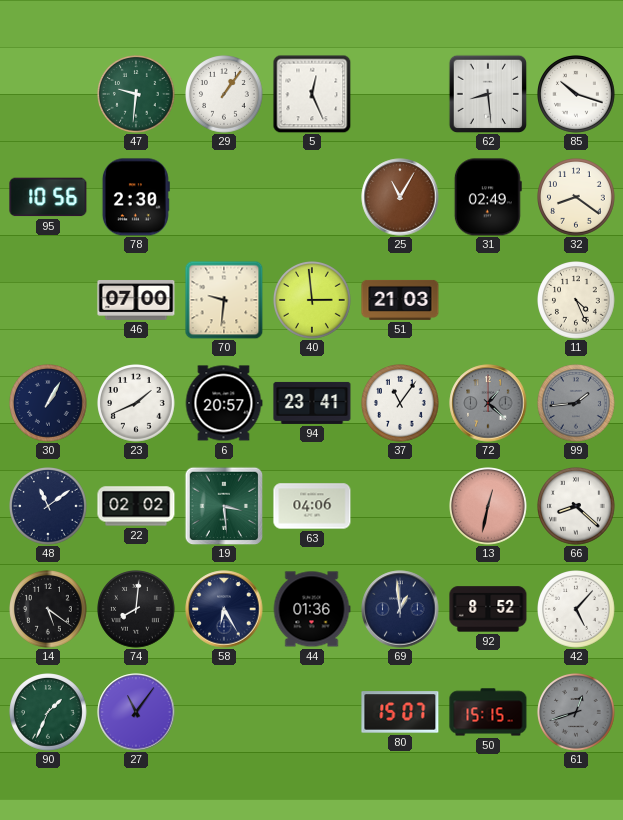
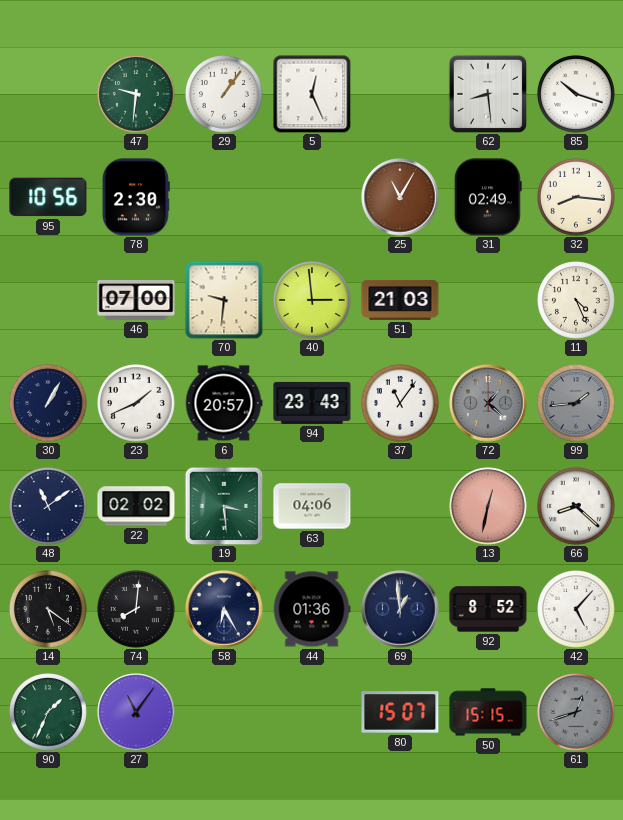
32: 8:21 -> 8:16 (577, 198)
94: 23:41 -> 23:43 (312, 403)
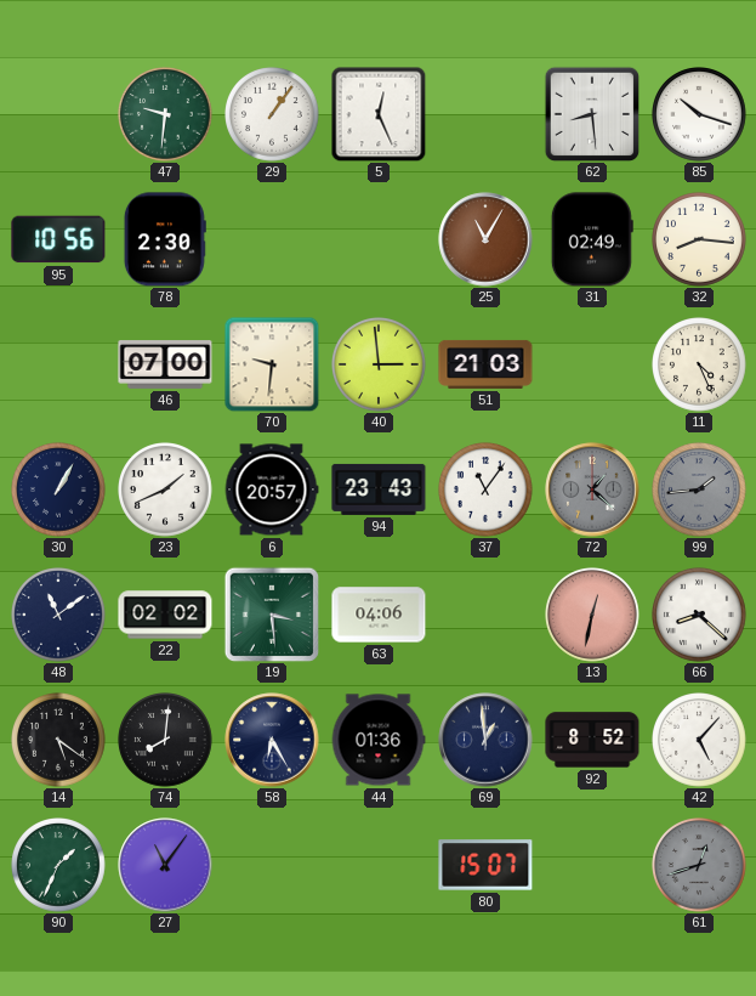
50: 15:15 -> none (488, 712)
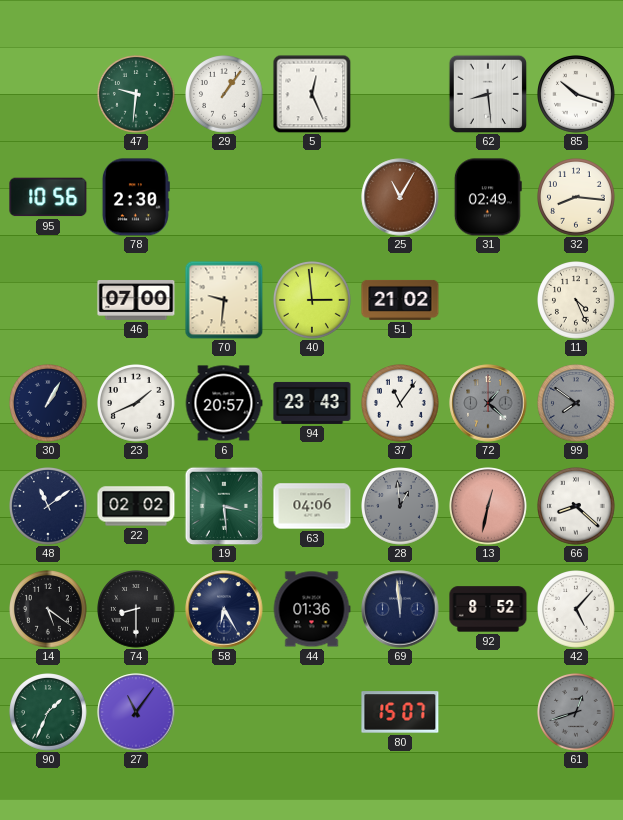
51: 21:03 -> 21:02 (400, 300)
99: 1:44 -> 7:51 (577, 404)
28: none -> 12:59 (401, 507)
74: 8:01 -> 8:30 (137, 610)
69: 12:59 -> 11:59 (400, 609)
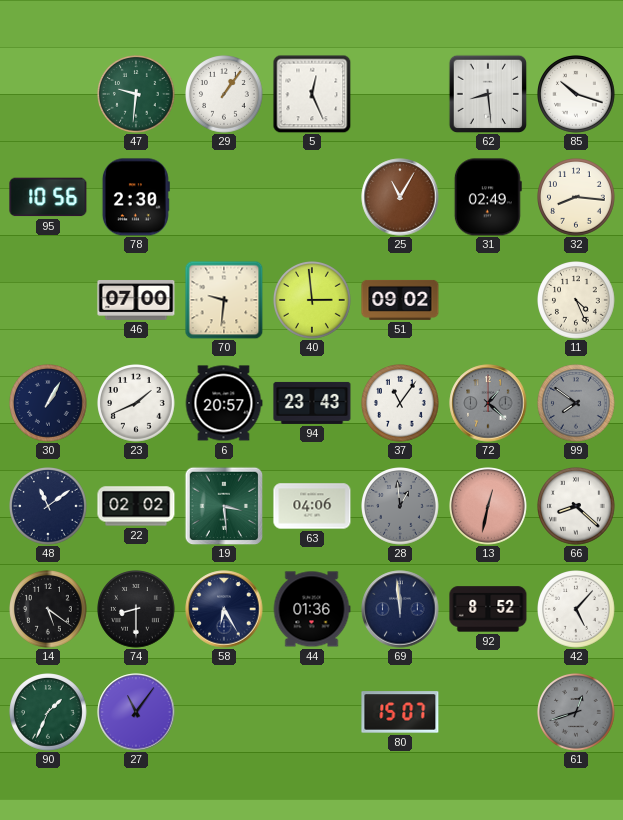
51: 21:02 -> 09:02 (400, 300)
